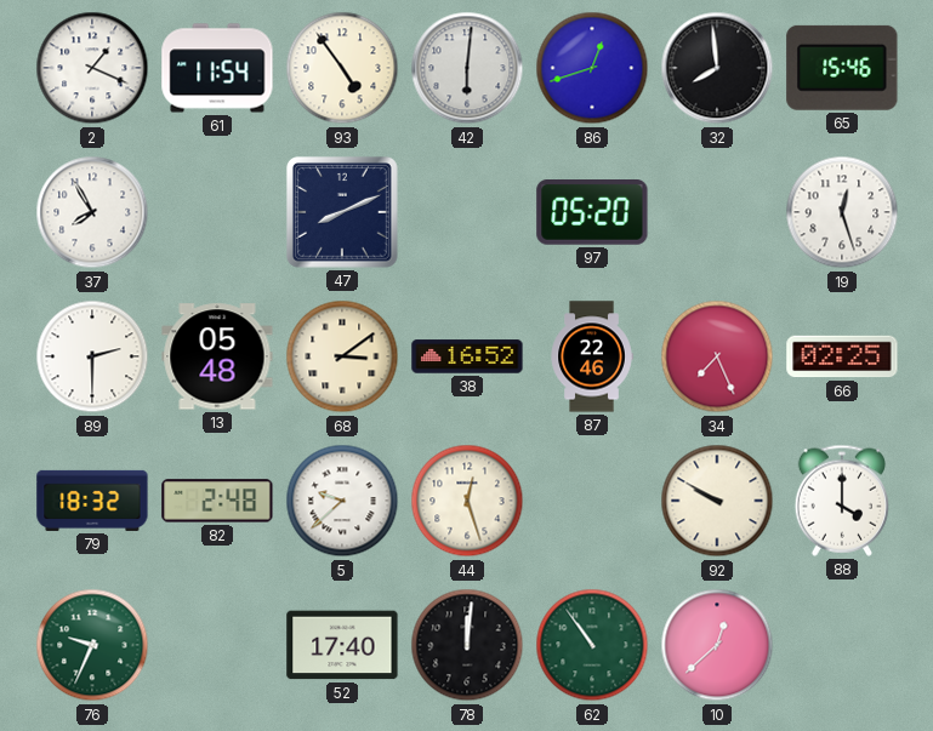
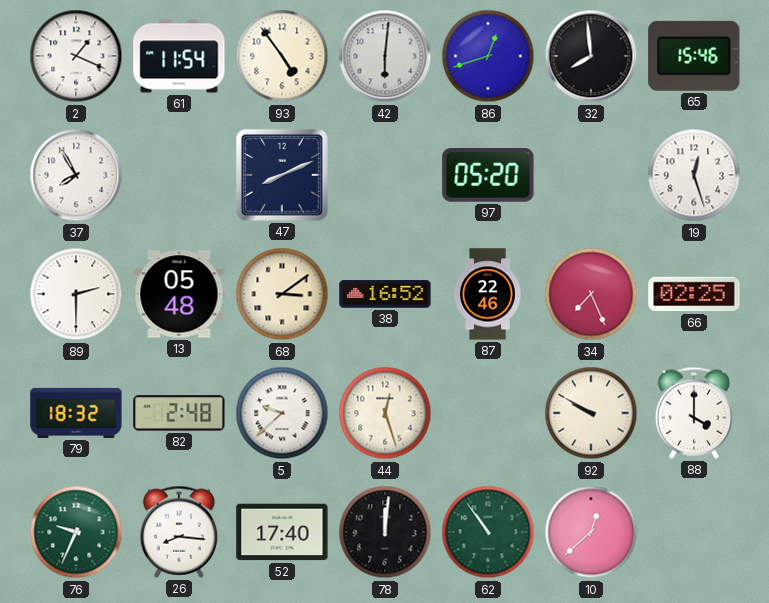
26: none -> 8:16 (178, 532)
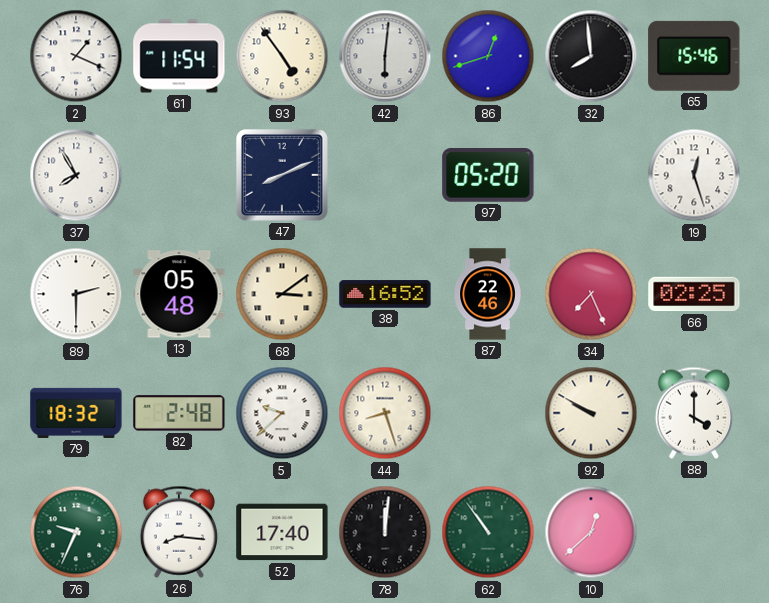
44: 12:27 -> 8:27 (385, 413)
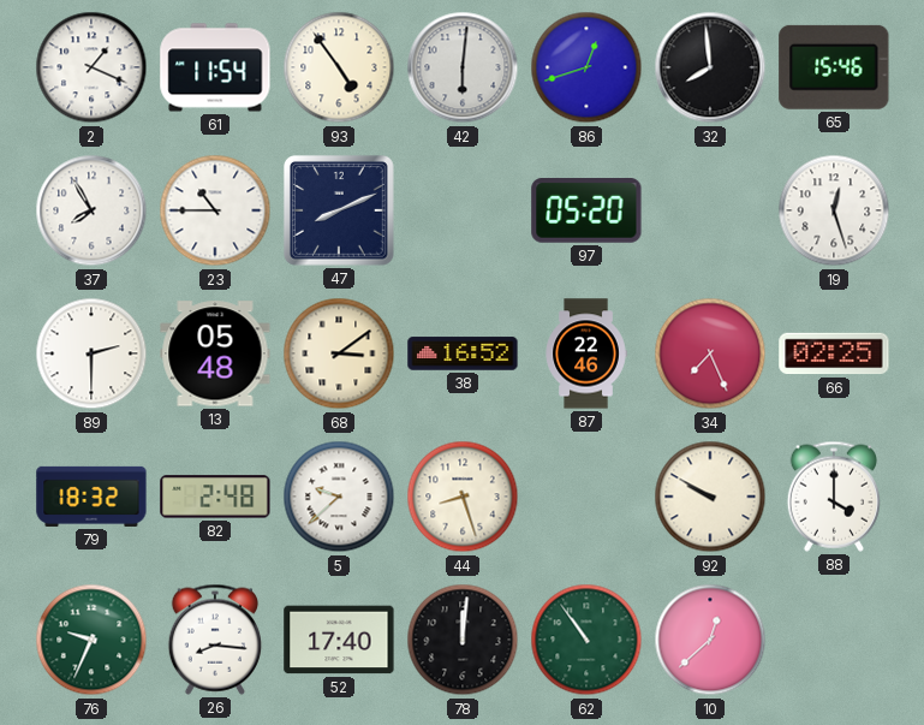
23: none -> 10:45 (215, 210)
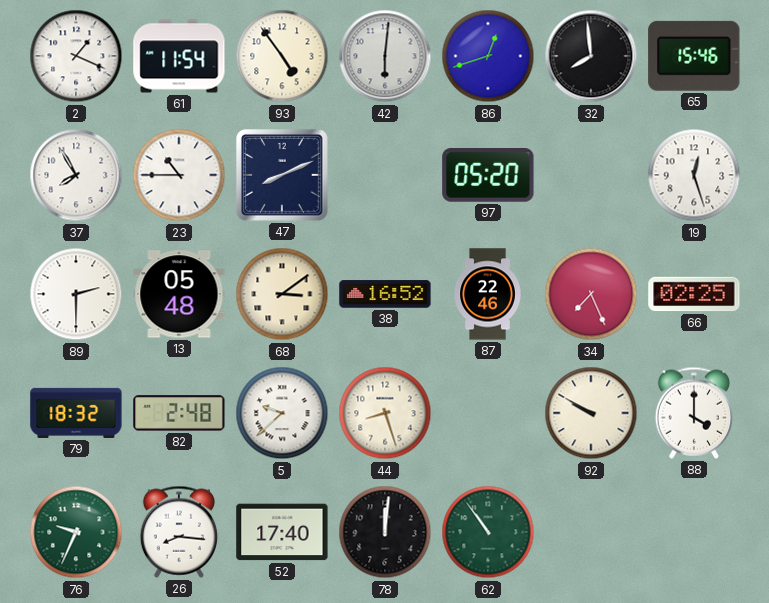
10: 12:38 -> none (710, 640)
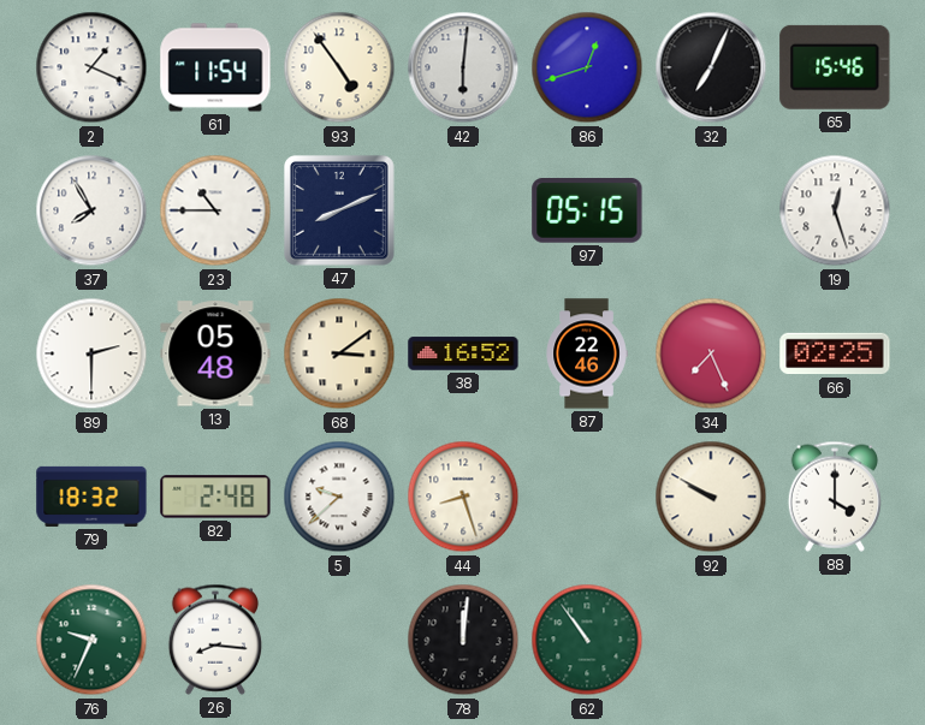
32: 7:59 -> 7:04 (711, 67)
97: 05:20 -> 05:15 (587, 212)
52: 17:40 -> none (282, 532)
